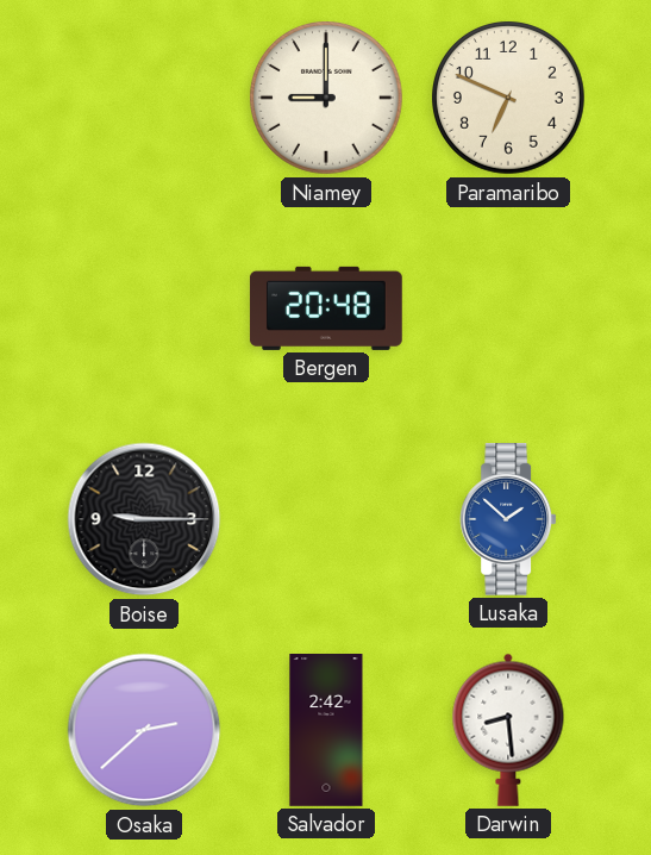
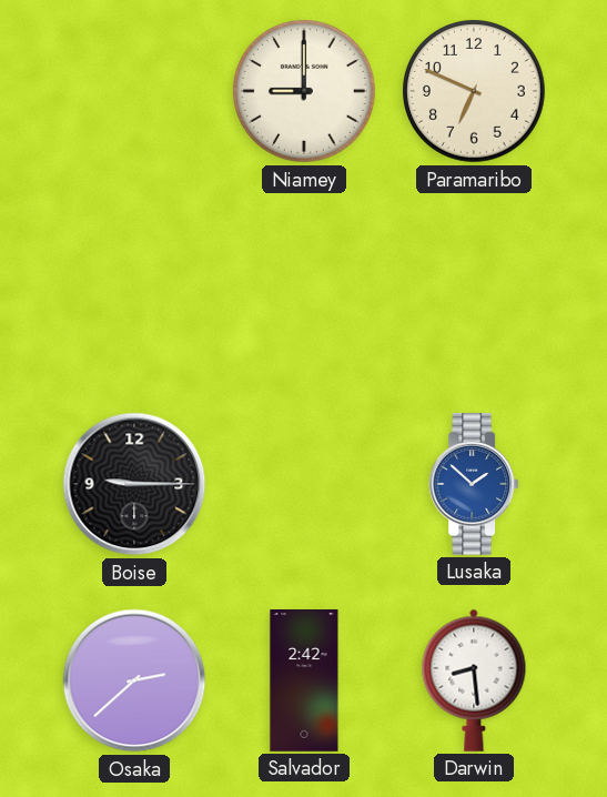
Bergen: 20:48 -> none (326, 308)
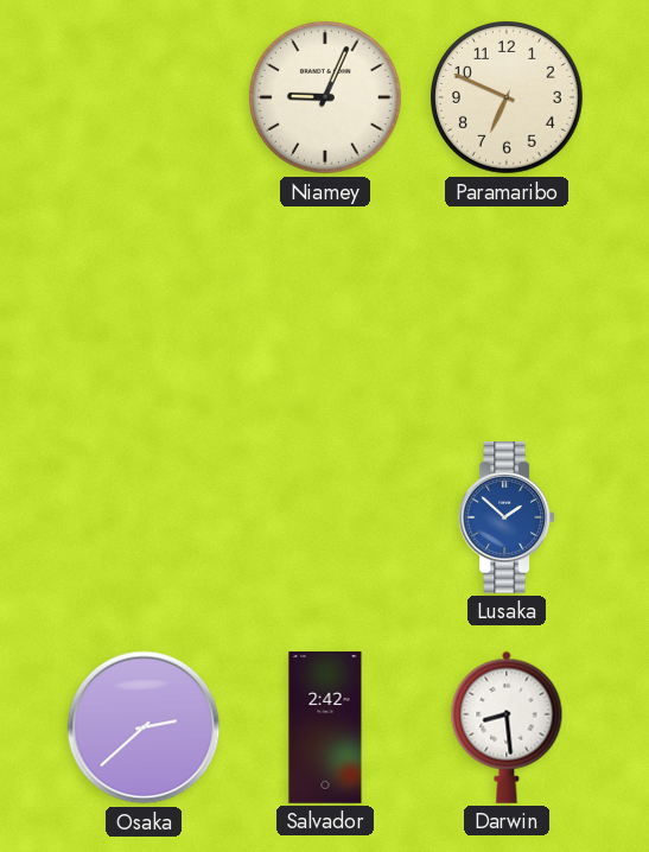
Niamey: 9:00 -> 9:04 (326, 98)
Boise: 9:15 -> none (134, 484)
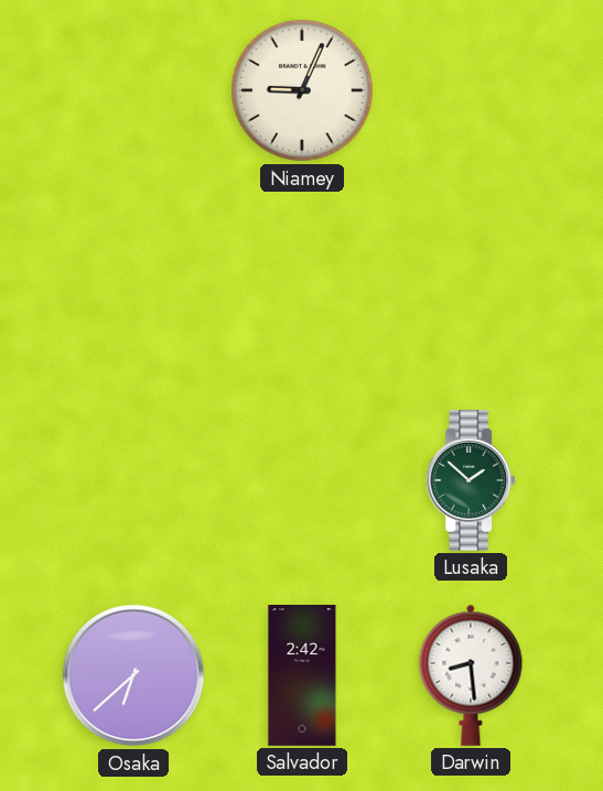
Paramaribo: 6:49 -> none (508, 98)
Lusaka dial: blue -> green (471, 481)
Osaka: 2:38 -> 6:38 (133, 675)
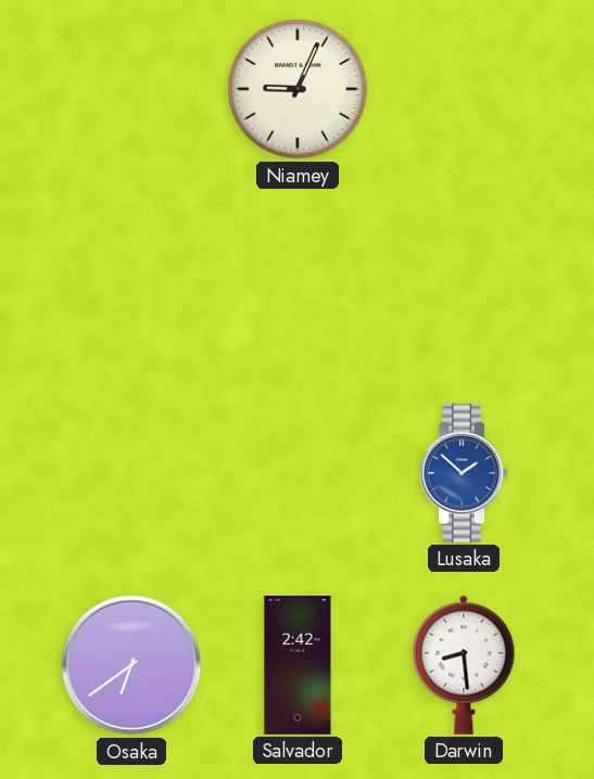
Lusaka dial: green -> blue (464, 474)
Osaka: 6:38 -> 6:39 (131, 665)
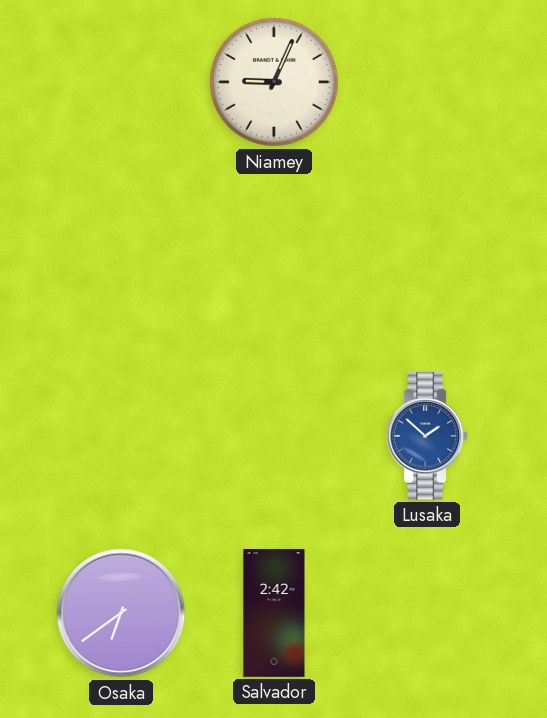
Darwin: 8:29 -> none (464, 665)
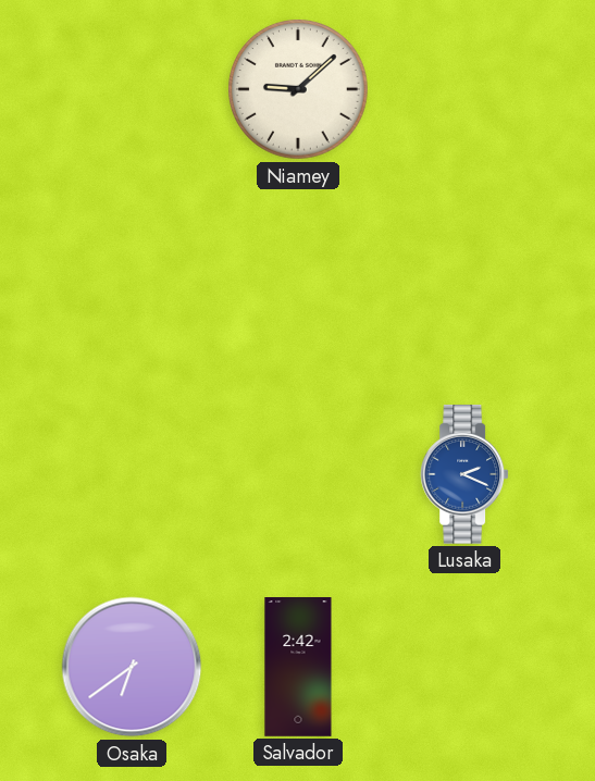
Niamey: 9:04 -> 9:08 (299, 90)
Lusaka: 1:52 -> 2:19 (464, 475)
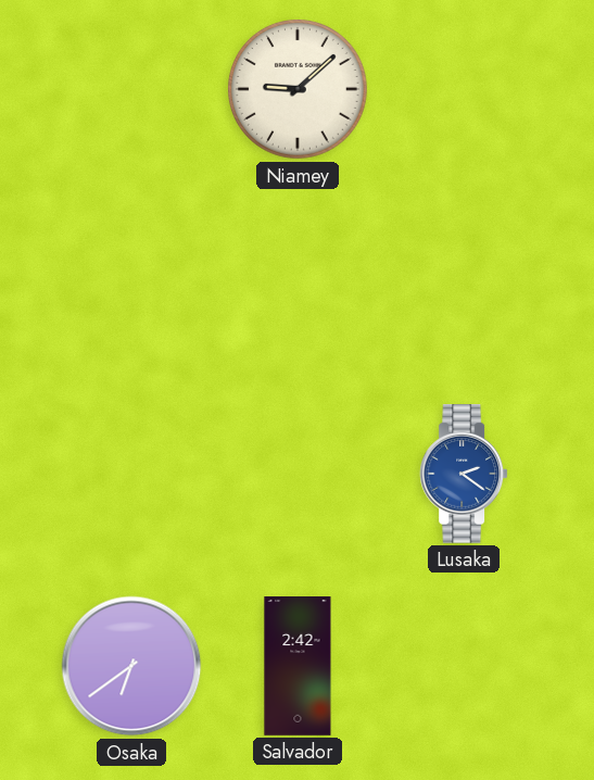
Lusaka: 2:19 -> 2:21 (464, 475)
